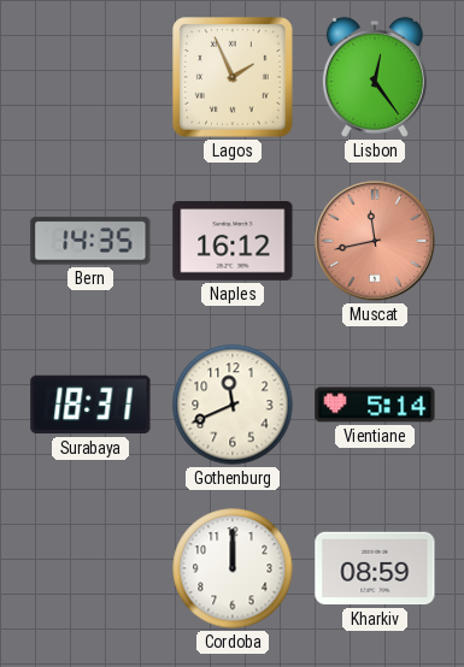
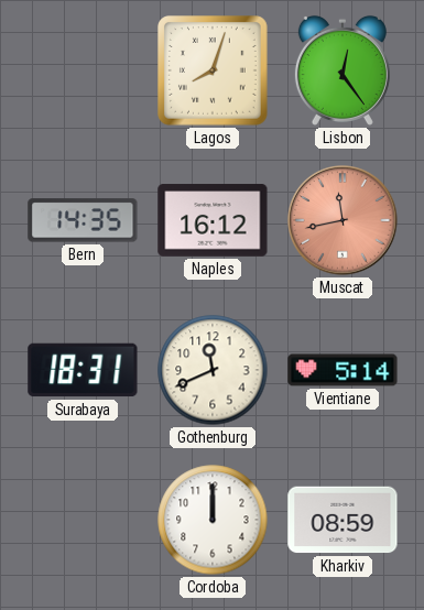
Lagos: 1:56 -> 8:03 (214, 72)
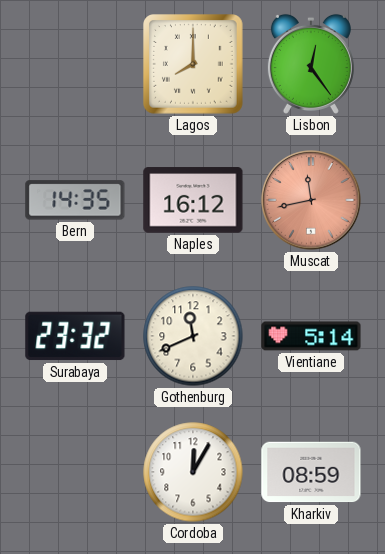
Lagos: 8:03 -> 8:00 (194, 65)
Surabaya: 18:31 -> 23:32 (75, 336)
Cordoba: 12:00 -> 12:05 (193, 472)
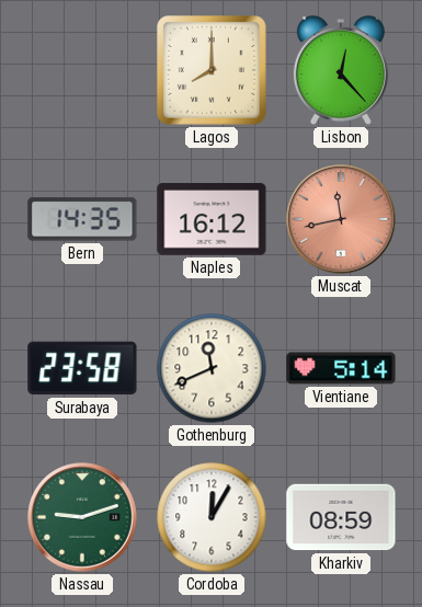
Lisbon: 12:24 -> 12:23 (341, 70)
Surabaya: 23:32 -> 23:58 (82, 368)
Nassau: none -> 9:12 (82, 517)
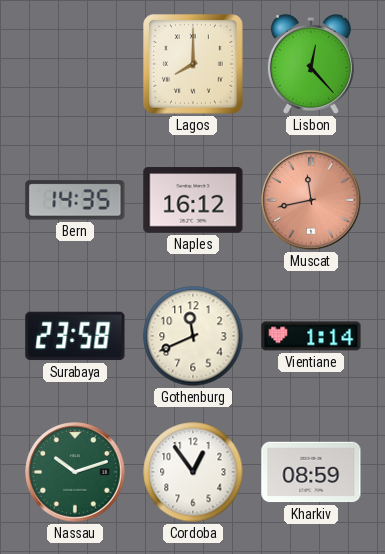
Vientiane: 5:14 -> 1:14 (311, 336)
Nassau: 9:12 -> 10:12 (75, 472)
Cordoba: 12:05 -> 12:54 (193, 472)
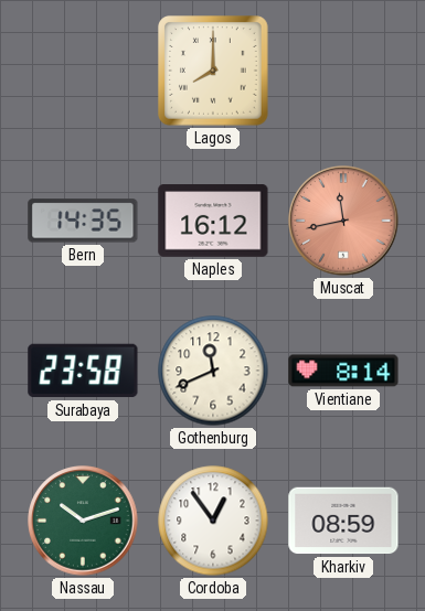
Lisbon: 12:23 -> none (311, 64)
Vientiane: 1:14 -> 8:14 (343, 371)
